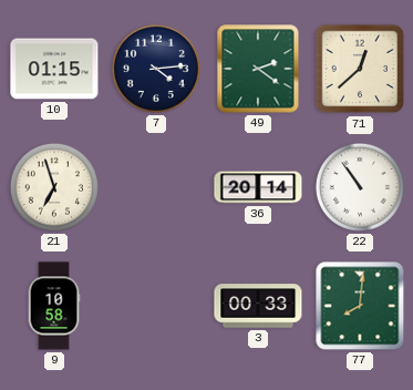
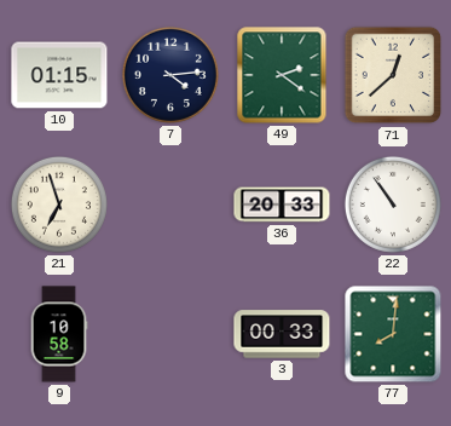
36: 20:14 -> 20:33 (282, 205)
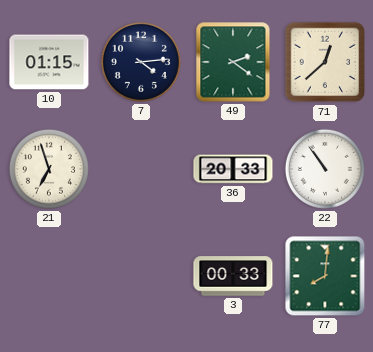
9: 10:58 -> none (59, 334)
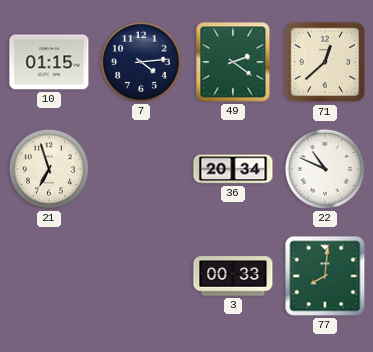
36: 20:33 -> 20:34 (233, 169)
22: 10:54 -> 10:49 (325, 169)
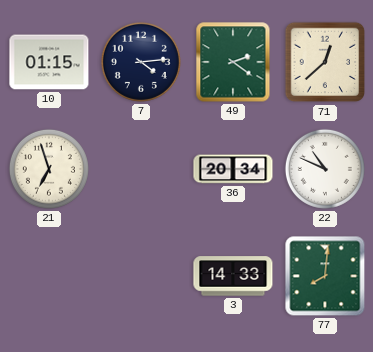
3: 00:33 -> 14:33 (233, 276)
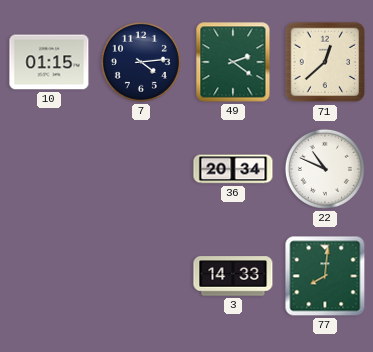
21: 6:57 -> none (49, 169)
